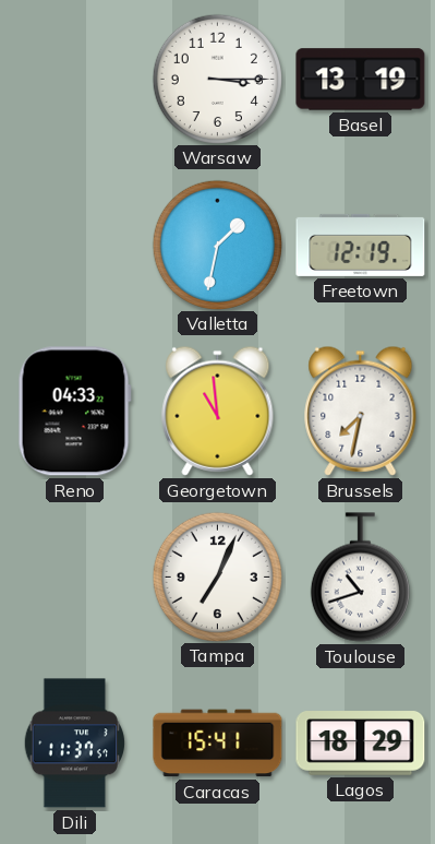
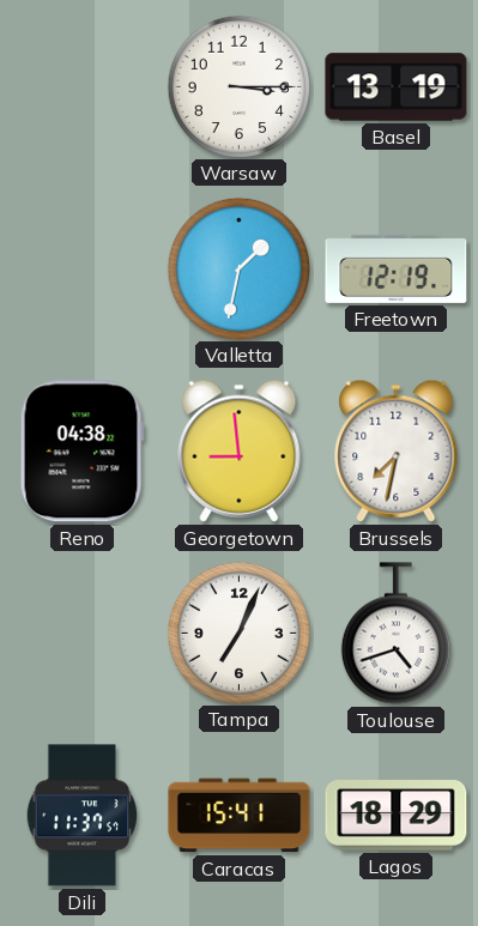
Reno: 04:33 -> 04:38 (81, 452)
Georgetown: 10:59 -> 8:59 (240, 450)
Toulouse: 10:42 -> 4:42 (395, 634)
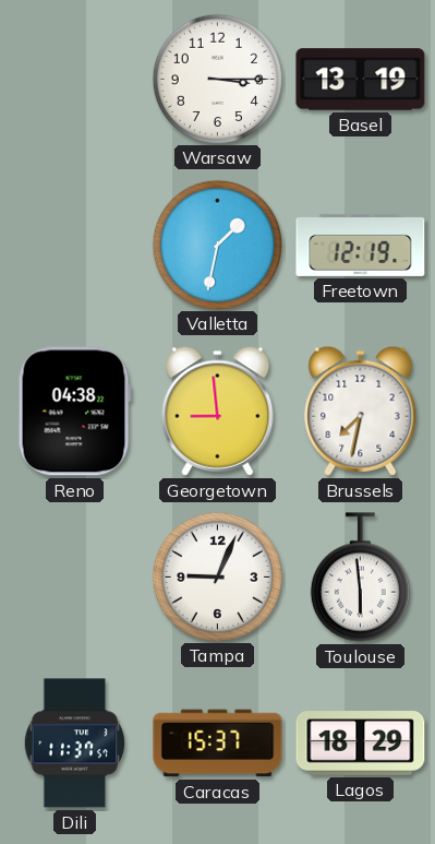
Tampa: 7:04 -> 9:04 (217, 576)
Toulouse: 4:42 -> 5:59 (360, 578)
Caracas: 15:41 -> 15:37 (218, 744)
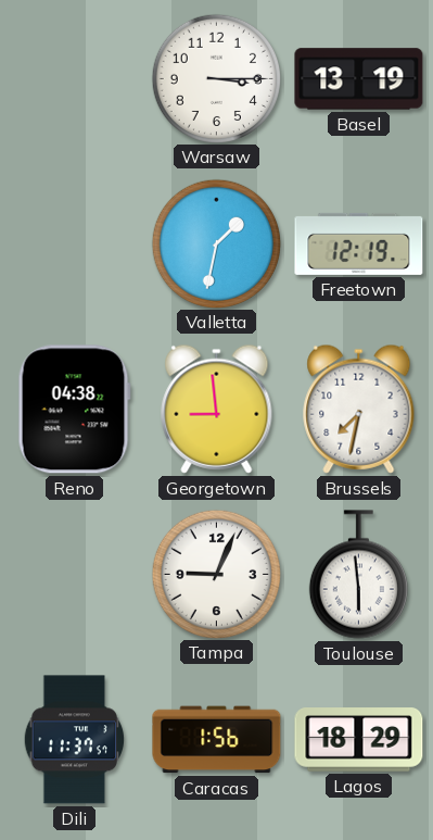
Caracas: 15:37 -> 1:56 (217, 740)
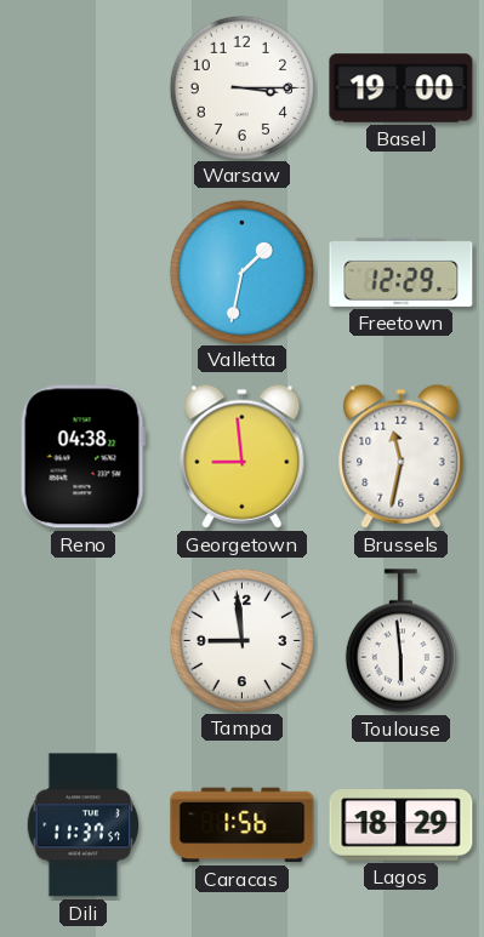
Basel: 13:19 -> 19:00 (402, 88)
Freetown: 12:19 -> 12:29 (402, 272)
Brussels: 7:32 -> 11:32 (402, 456)
Tampa: 9:04 -> 8:59 (241, 640)
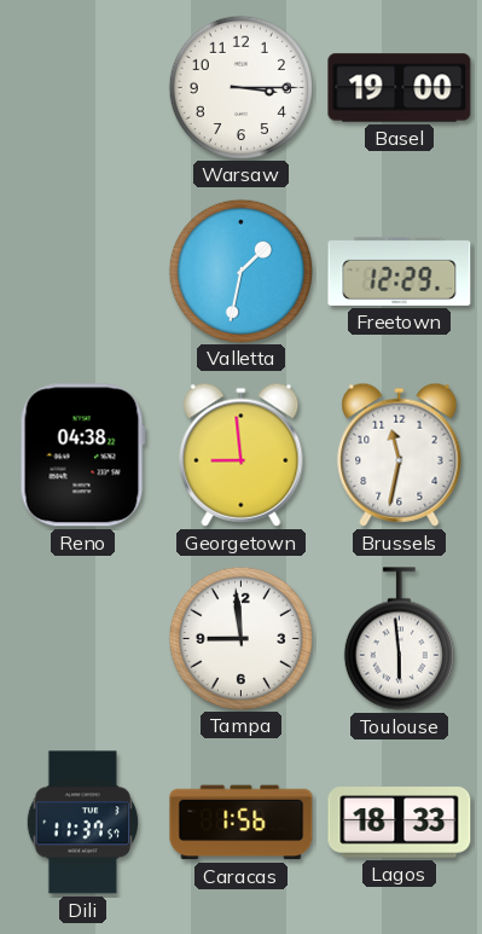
Lagos: 18:29 -> 18:33 (400, 823)
